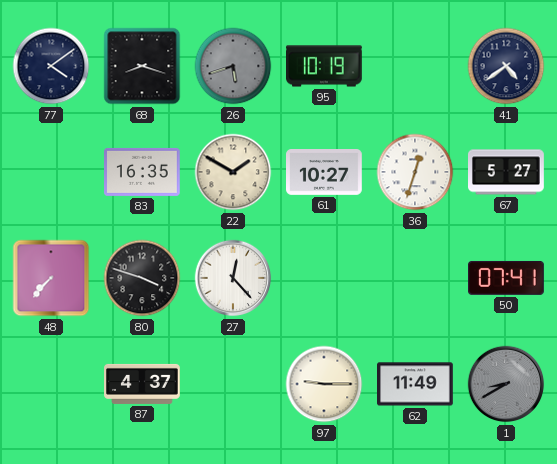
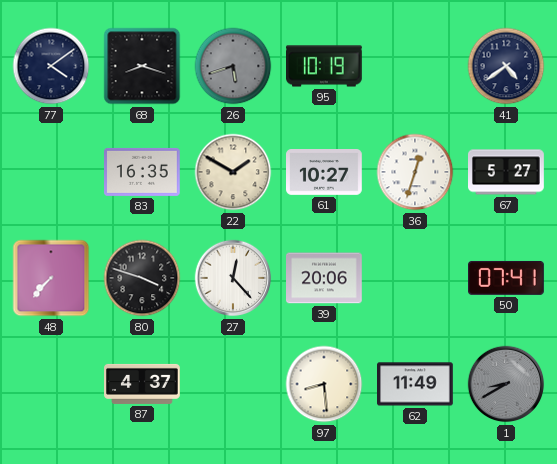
39: none -> 20:06 (325, 278)
97: 9:15 -> 8:29 (324, 384)
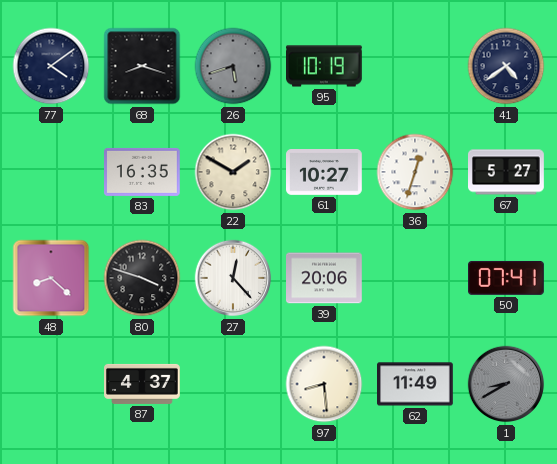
48: 7:37 -> 8:22 (51, 278)
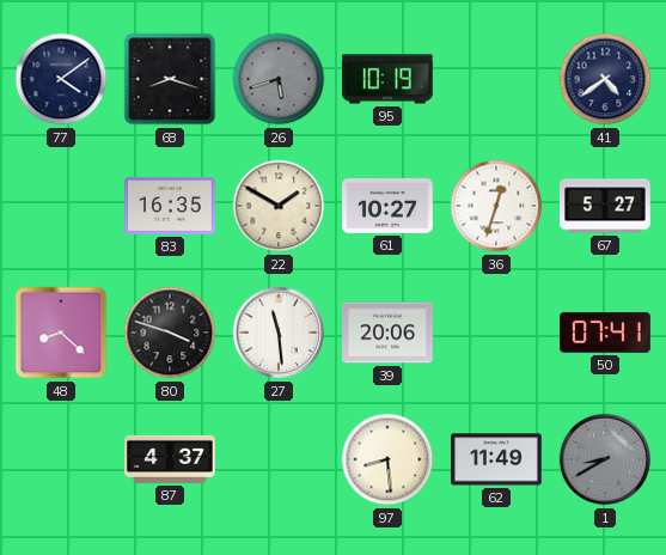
27: 12:23 -> 11:29 (279, 333)
